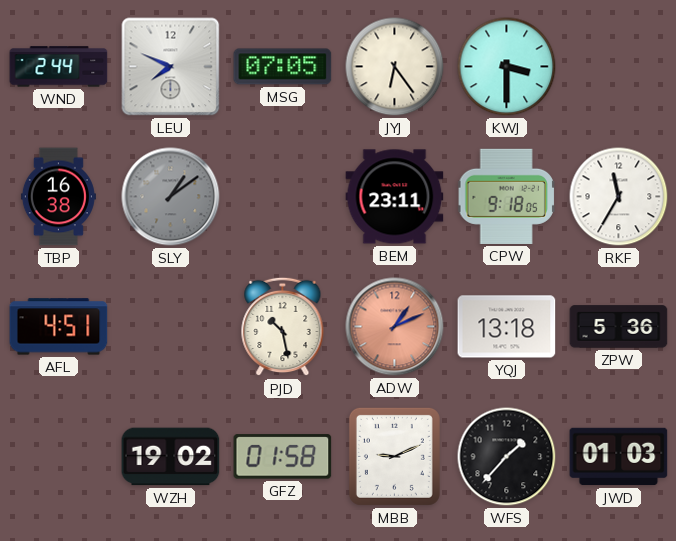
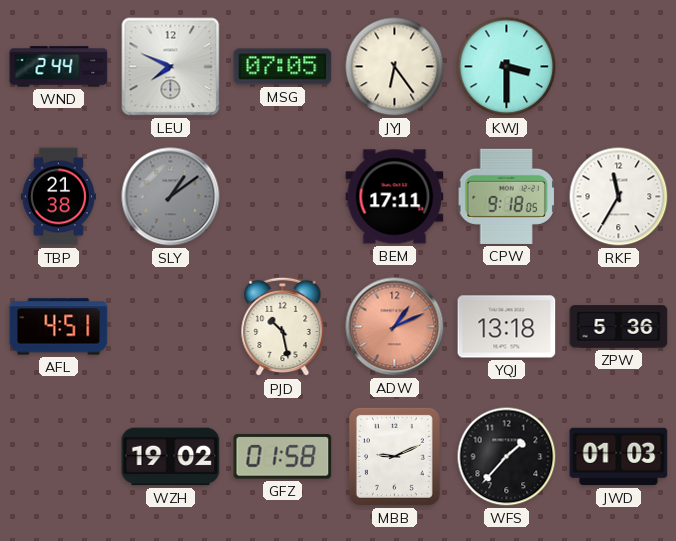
TBP: 16:38 -> 21:38 (58, 197)
BEM: 23:11 -> 17:11 (395, 197)
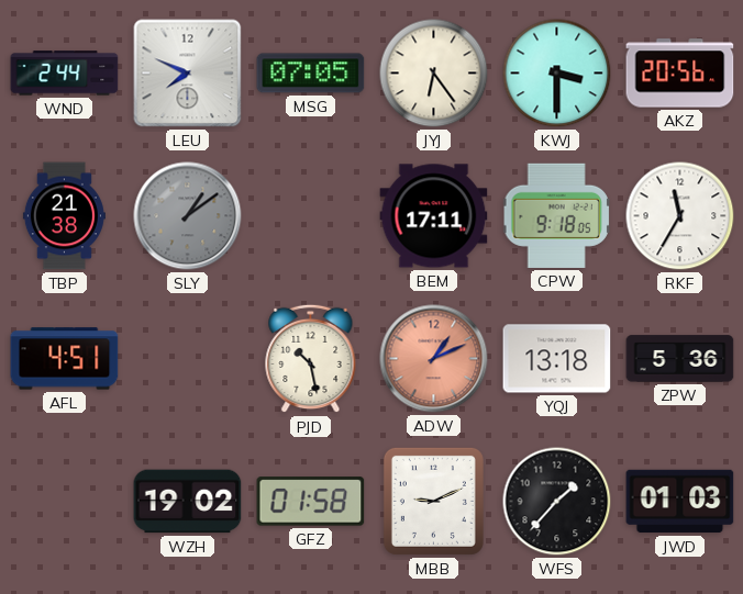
AKZ: none -> 20:56 (680, 74)
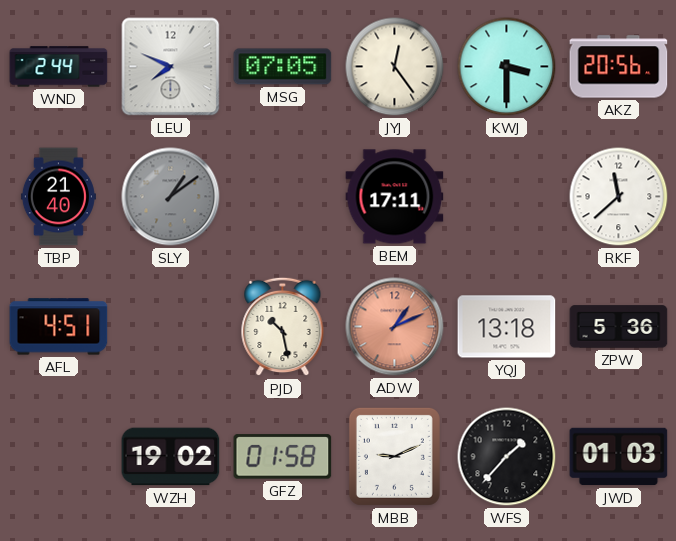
JYJ: 6:24 -> 12:24 (395, 67)
TBP: 21:38 -> 21:40 (58, 197)
CPW: 9:18 -> none (557, 215)
RKF: 11:35 -> 11:38 (619, 197)
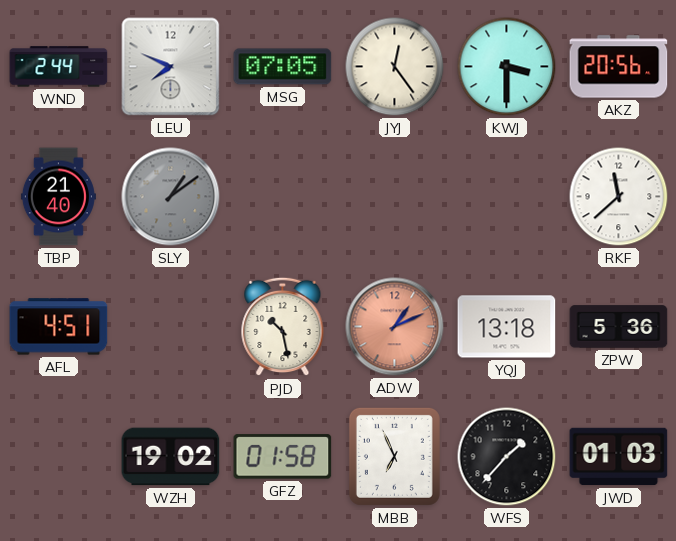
BEM: 17:11 -> none (395, 197)
MBB: 9:11 -> 6:56 (394, 456)
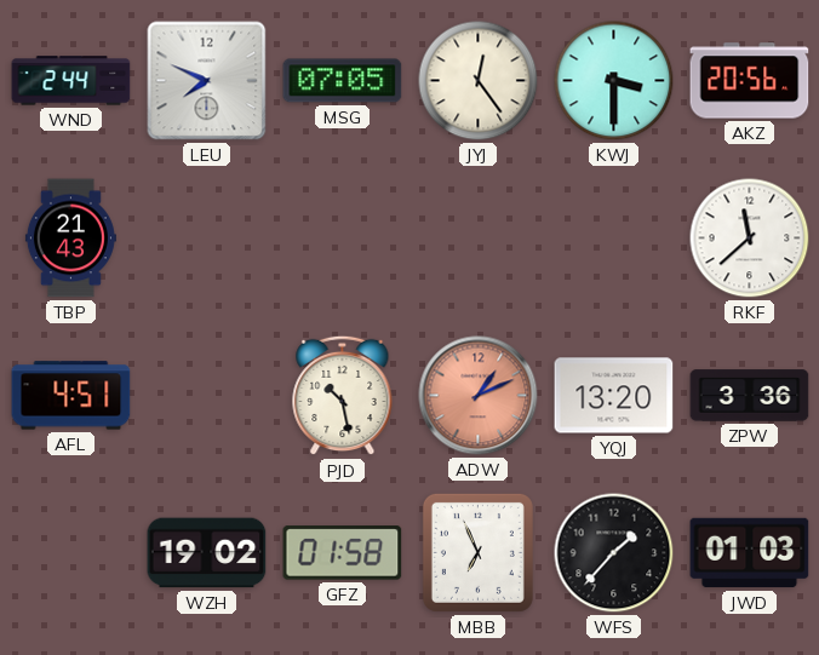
TBP: 21:40 -> 21:43 (70, 239)
SLY: 1:09 -> none (171, 197)
YQJ: 13:18 -> 13:20 (614, 396)
ZPW: 5:36 -> 3:36 (750, 396)
